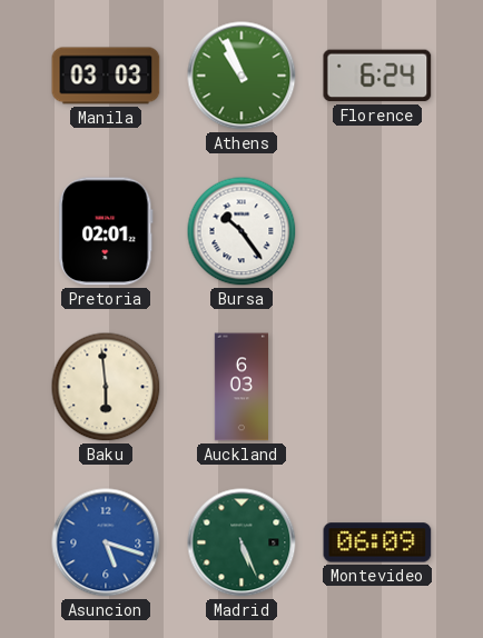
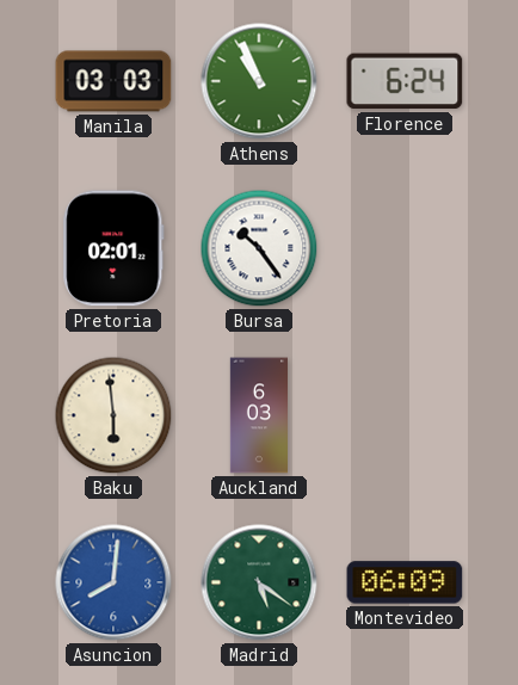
Asuncion: 5:18 -> 8:01 (113, 582)
Madrid: 5:26 -> 5:21 (259, 582)
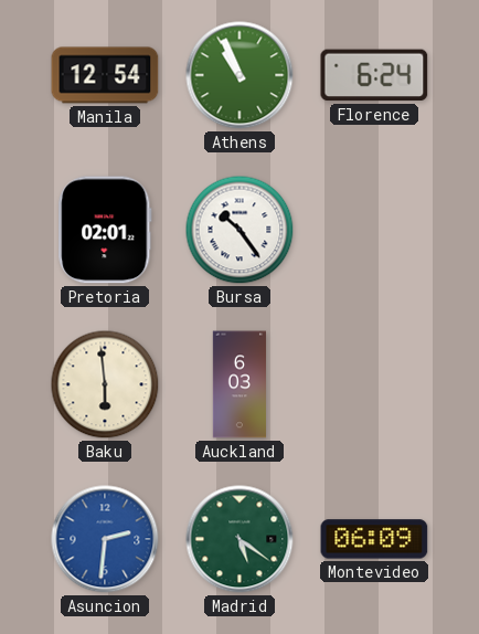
Manila: 03:03 -> 12:54 (105, 75)
Asuncion: 8:01 -> 2:31 (105, 539)
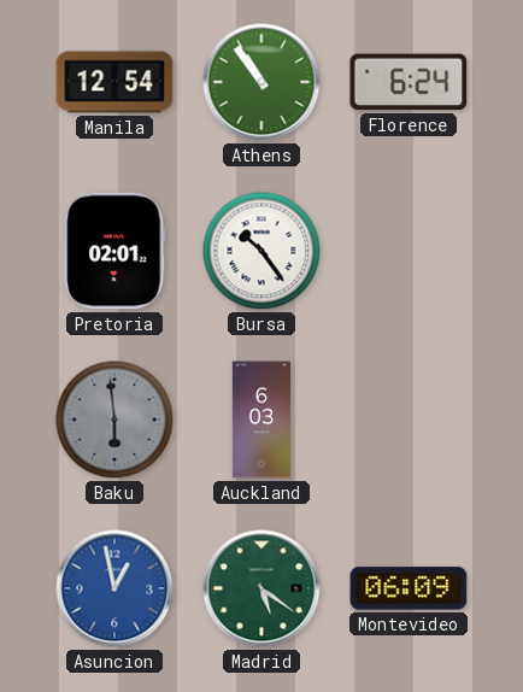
Athens: 10:56 -> 10:54 (261, 82)
Baku dial: cream -> grey (114, 420)
Asuncion: 2:31 -> 12:58 (114, 588)
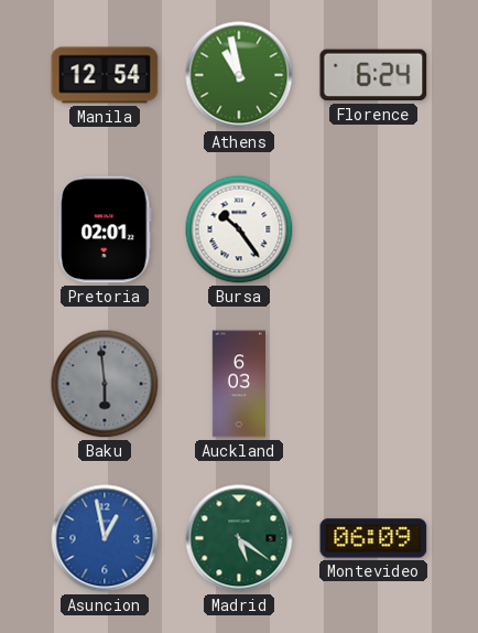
Athens: 10:54 -> 10:58 (239, 75)
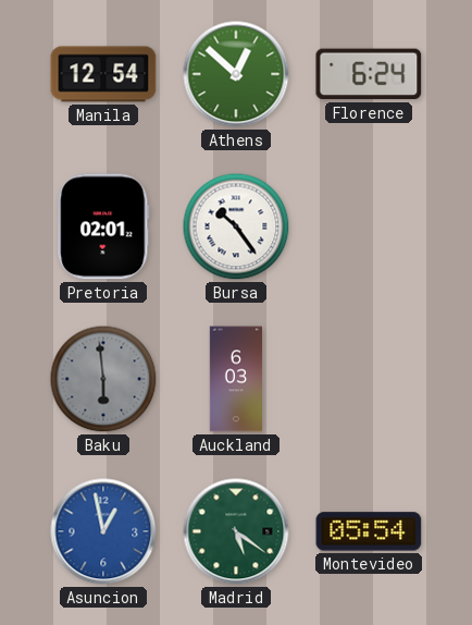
Athens: 10:58 -> 12:52 (236, 74)
Montevideo: 06:09 -> 05:54 (369, 531)
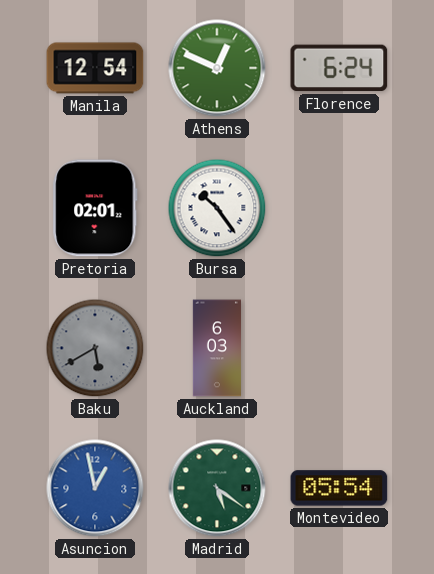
Athens: 12:52 -> 12:49 (217, 68)
Baku: 5:59 -> 5:40 (95, 348)
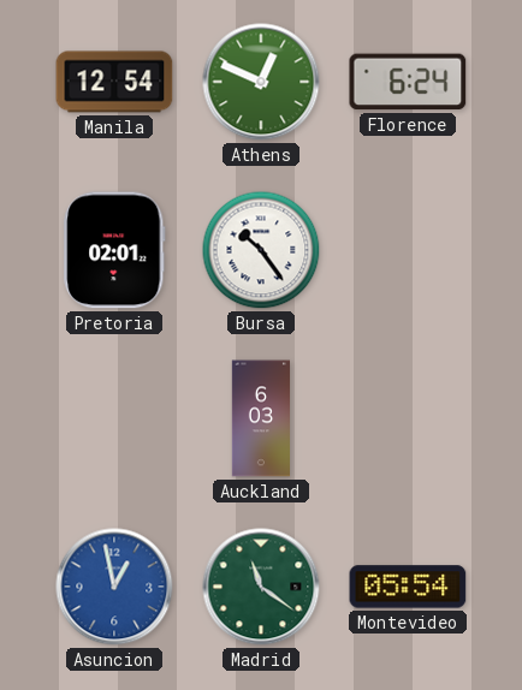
Baku: 5:40 -> none (95, 348)
Madrid: 5:21 -> 11:21 (261, 587)
